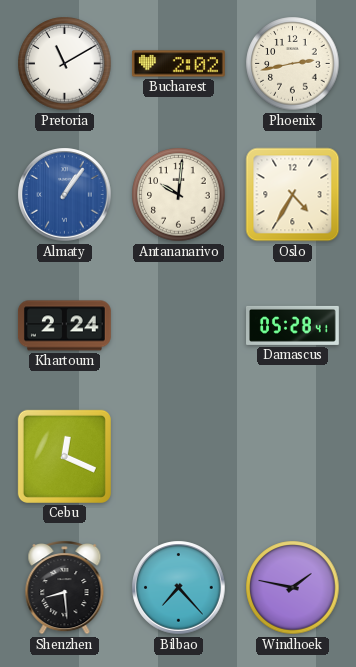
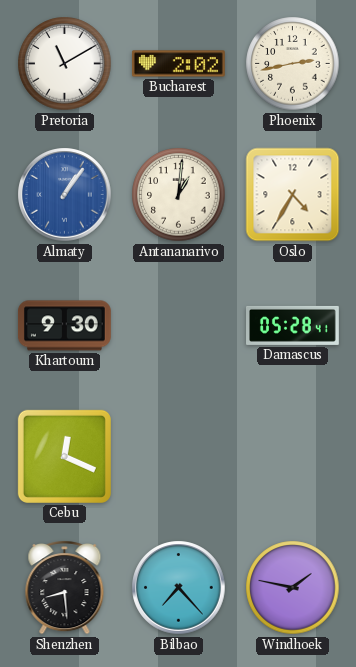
Antananarivo: 10:01 -> 1:01 (179, 195)
Khartoum: 2:24 -> 9:30 (64, 326)
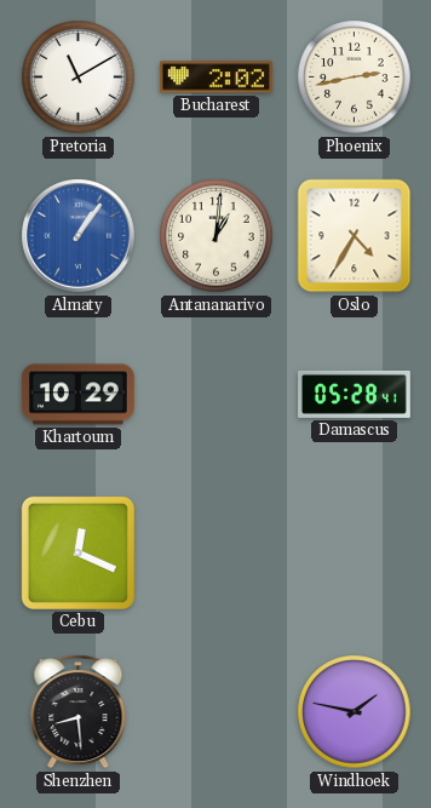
Khartoum: 9:30 -> 10:29 (77, 395)
Bilbao: 7:23 -> none (179, 588)
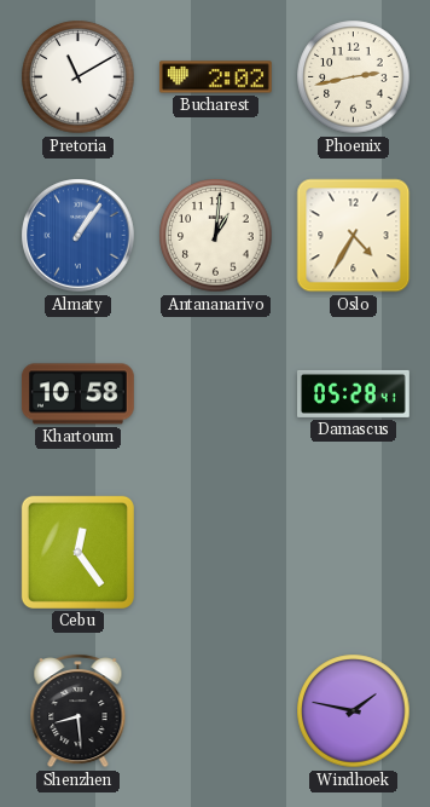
Khartoum: 10:29 -> 10:58 (77, 394)
Cebu: 12:19 -> 12:24 (77, 552)
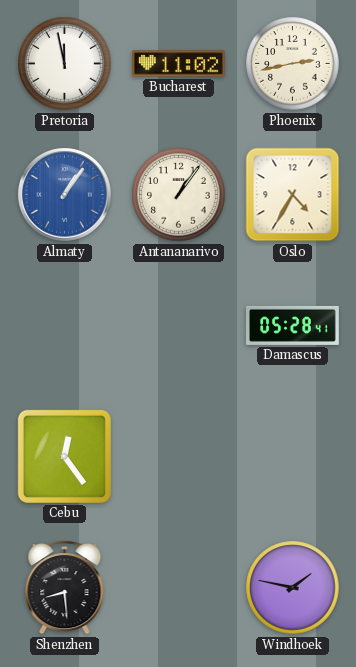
Pretoria: 11:10 -> 11:58 (65, 64)
Bucharest: 2:02 -> 11:02 (178, 64)
Antananarivo: 1:01 -> 1:06 (179, 195)
Khartoum: 10:58 -> none (77, 394)
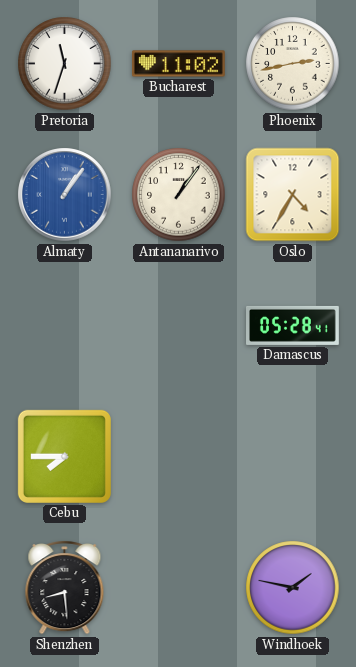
Pretoria: 11:58 -> 11:33 (65, 64)
Cebu: 12:24 -> 7:45 (64, 456)
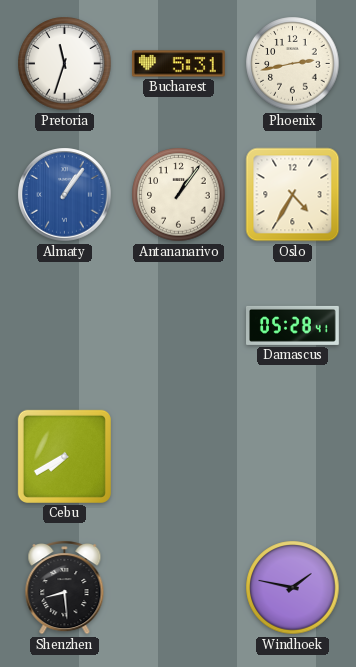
Bucharest: 11:02 -> 5:31 (178, 64)
Cebu: 7:45 -> 7:40 (64, 456)
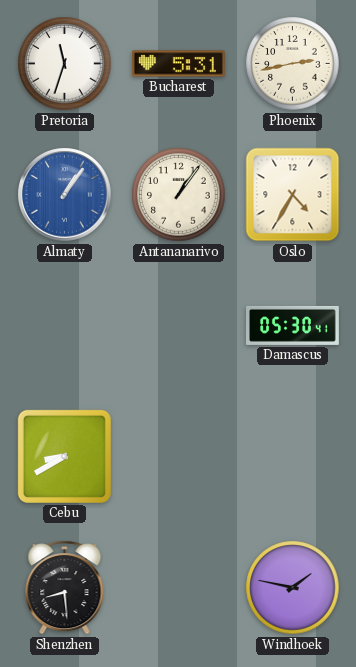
Damascus: 05:28 -> 05:30 (293, 325)
Cebu: 7:40 -> 8:40 (64, 456)
